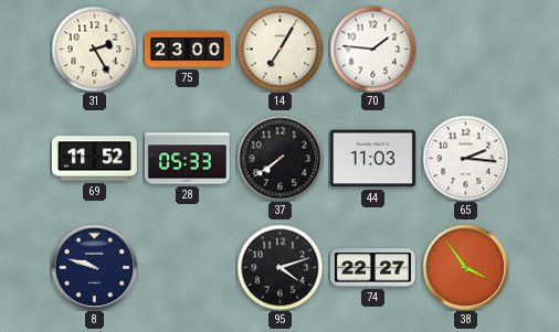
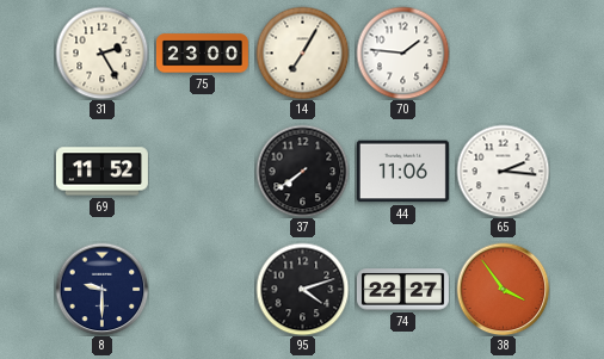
28: 05:33 -> none (187, 159)
44: 11:03 -> 11:06 (402, 172)
8: 9:48 -> 9:30 (101, 289)
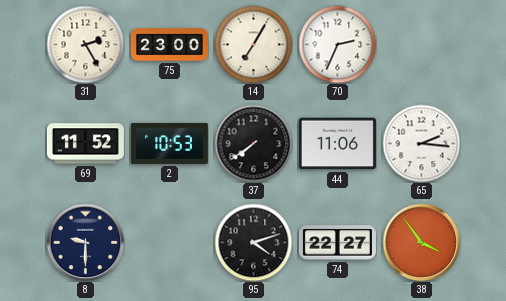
70: 1:46 -> 2:34 (337, 44)
2: none -> 10:53 (169, 143)
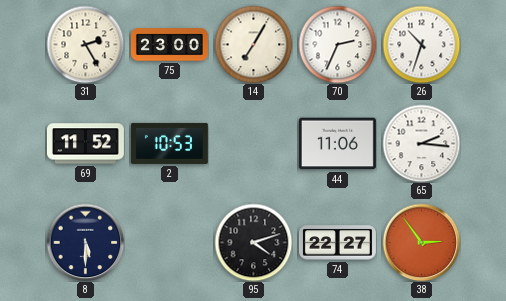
26: none -> 10:33 (421, 44)
37: 7:39 -> none (253, 143)
8: 9:30 -> 5:30 (85, 242)
38: 3:54 -> 2:54 (421, 242)
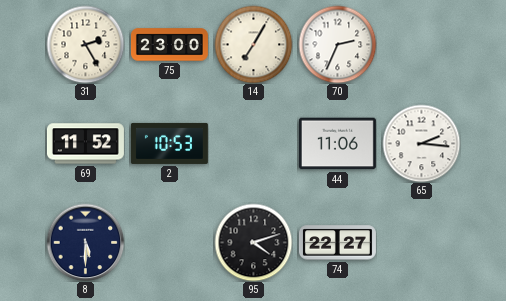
26: 10:33 -> none (421, 44)
38: 2:54 -> none (421, 242)
